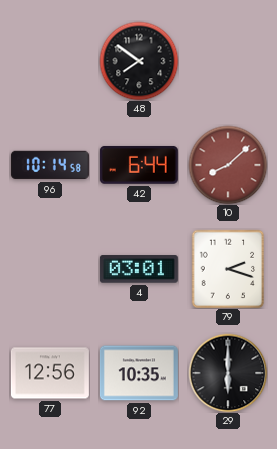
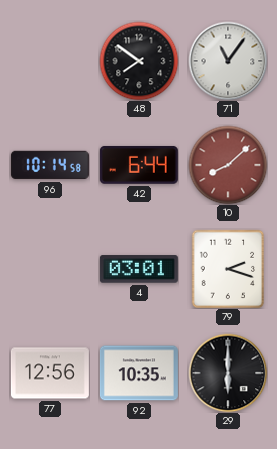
71: none -> 11:06 (228, 61)
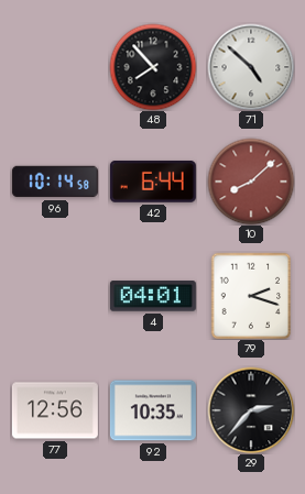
48: 7:51 -> 7:53 (153, 67)
71: 11:06 -> 4:52 (251, 67)
4: 03:01 -> 04:01 (153, 296)
29: 6:00 -> 2:37 (251, 410)
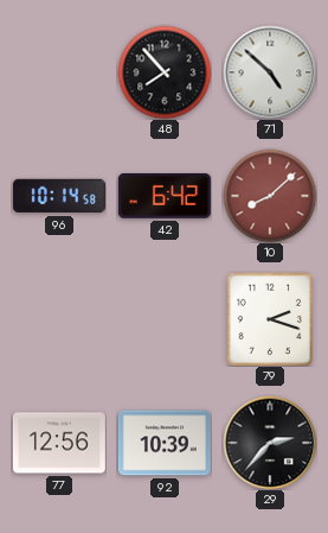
42: 6:44 -> 6:42 (165, 196)
4: 04:01 -> none (153, 296)
92: 10:35 -> 10:39 (165, 443)
